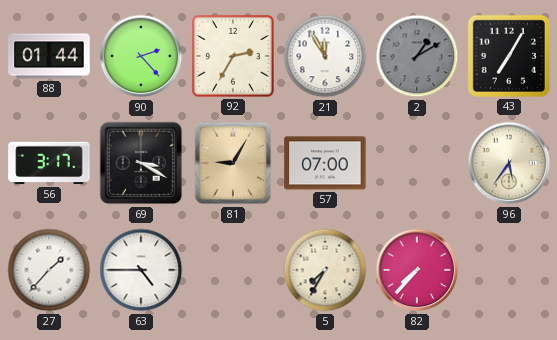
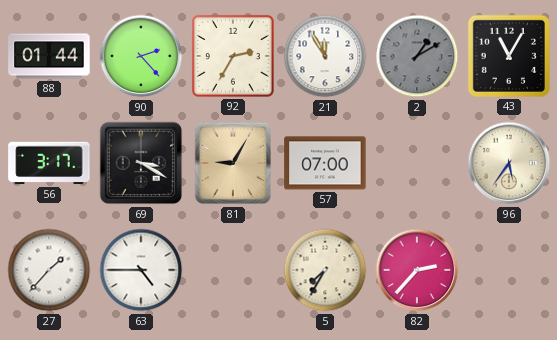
43: 7:05 -> 11:05 (509, 56)
82: 7:37 -> 2:37 (417, 270)
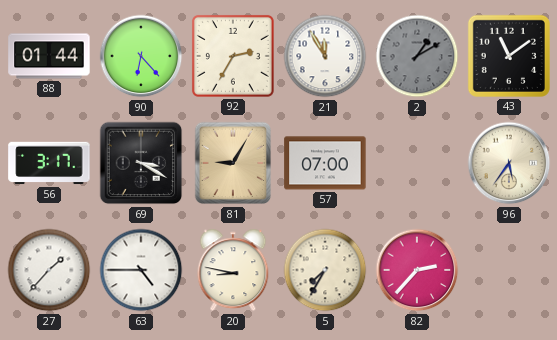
90: 2:23 -> 6:23 (141, 56)
43: 11:05 -> 11:09 (509, 56)
20: none -> 8:47 (233, 270)
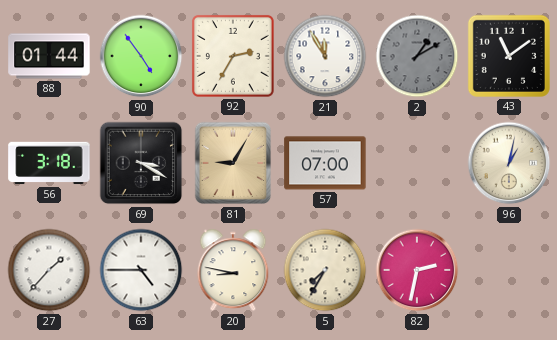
90: 6:23 -> 4:54 (141, 56)
56: 3:17 -> 3:18 (49, 163)
96: 5:36 -> 1:02 (509, 163)
82: 2:37 -> 2:32 (417, 270)
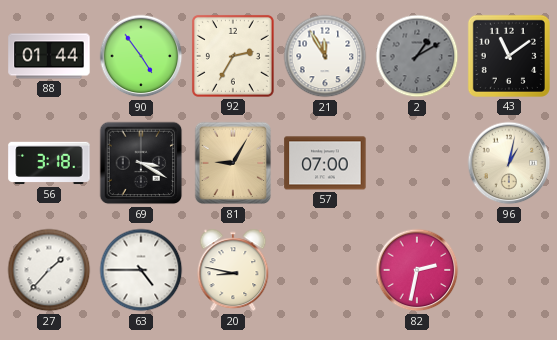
5: 7:35 -> none (325, 270)
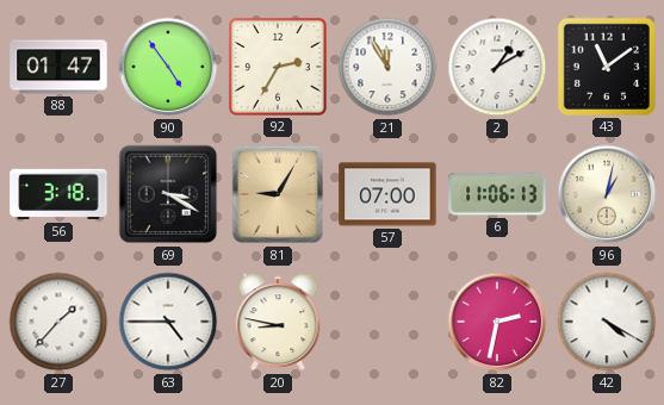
88: 01:44 -> 01:47 (58, 67)
2 dial: grey -> white (497, 67)
6: none -> 11:06 (497, 194)
42: none -> 4:20 (607, 322)
